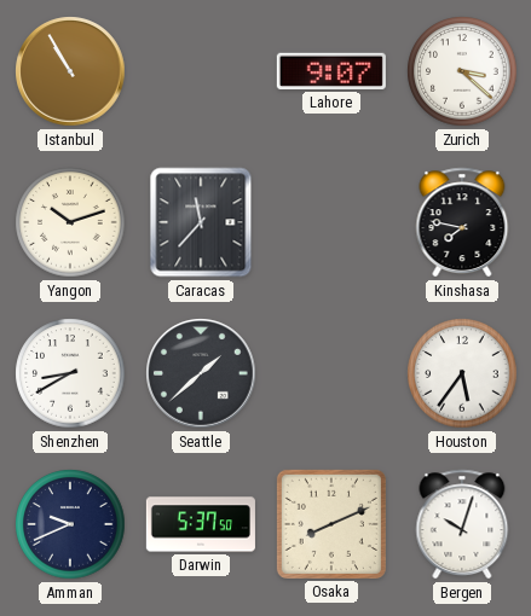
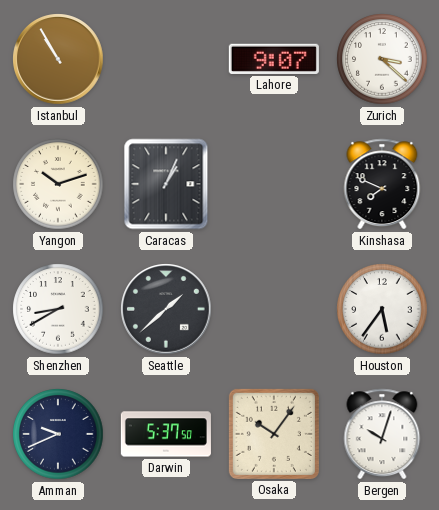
Caracas: 11:37 -> 1:04 (166, 184)
Kinshasa: 7:47 -> 7:49 (382, 184)
Osaka: 8:11 -> 10:06 (274, 434)
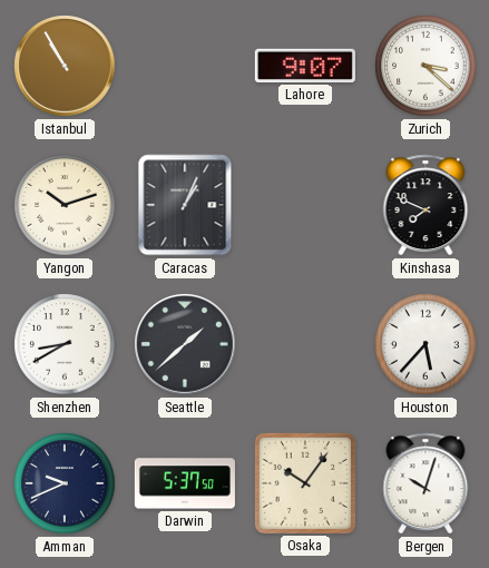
Houston: 5:36 -> 5:37 (426, 344)
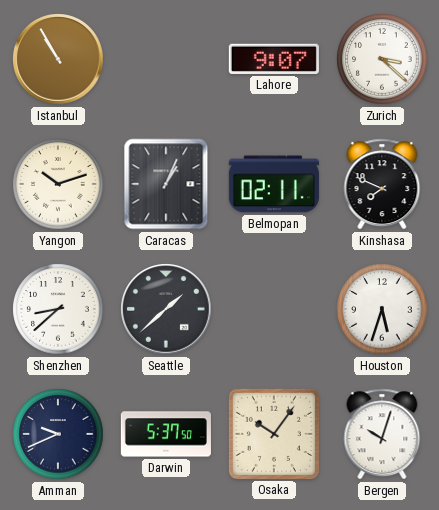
Belmopan: none -> 02:11 (274, 184)
Shenzhen: 8:40 -> 8:38 (58, 309)
Houston: 5:37 -> 5:33 (382, 309)
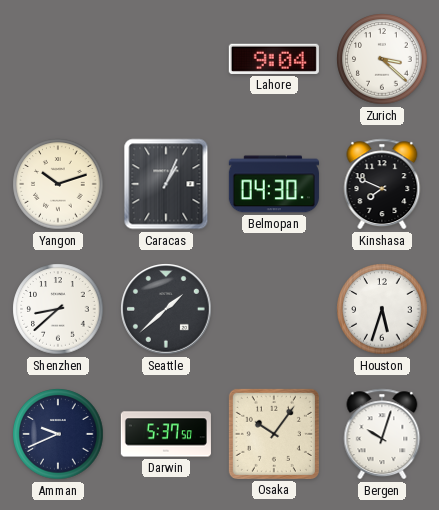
Istanbul: 10:55 -> none (58, 59)
Lahore: 9:07 -> 9:04 (274, 59)
Belmopan: 02:11 -> 04:30 (274, 184)
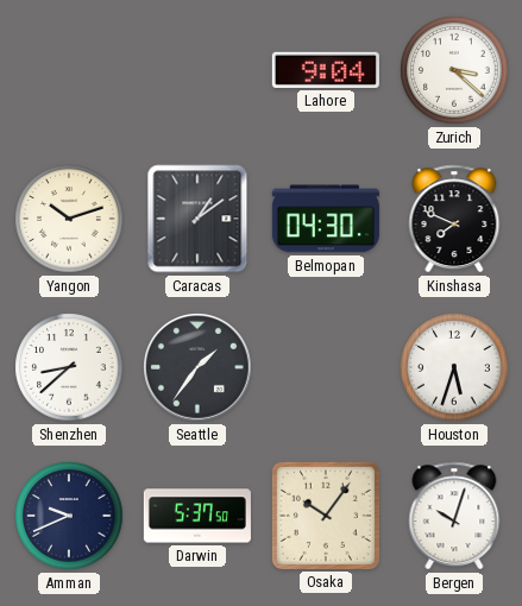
Caracas: 1:04 -> 1:09 (197, 219)
Seattle: 1:38 -> 1:36 (197, 367)
